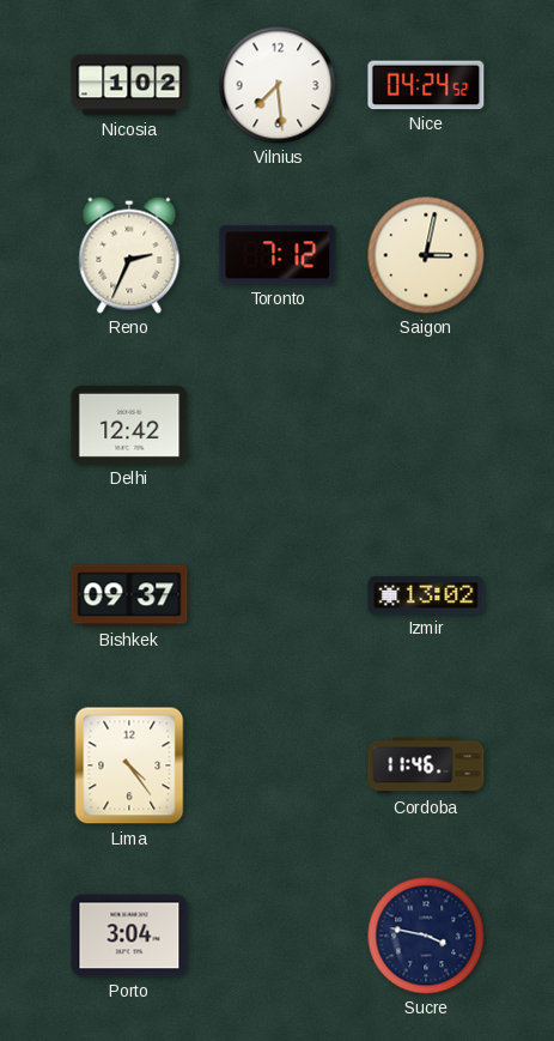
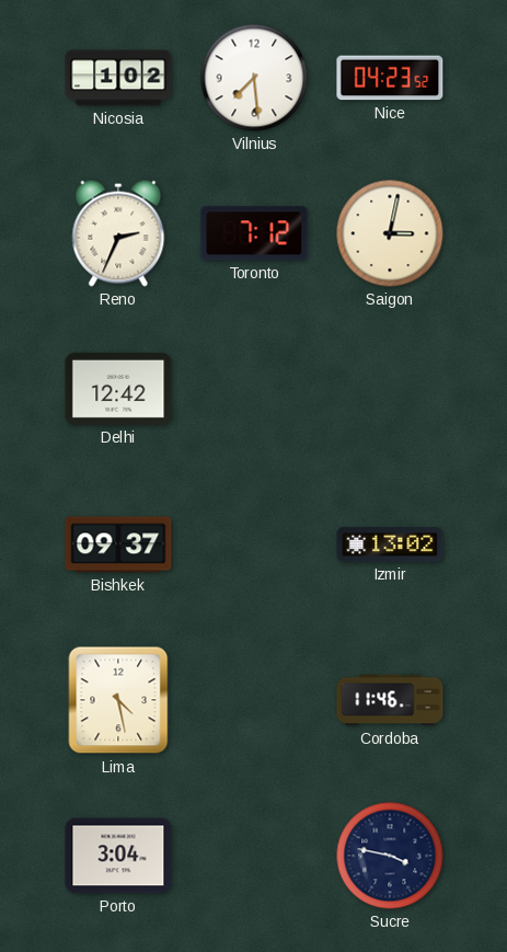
Nice: 04:24 -> 04:23 (390, 78)
Lima: 4:24 -> 4:28 (118, 700)
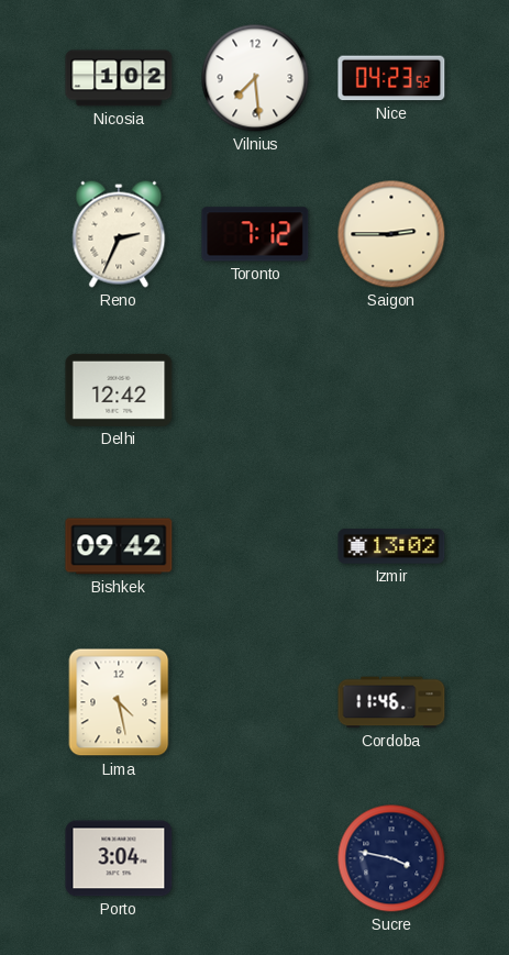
Saigon: 3:02 -> 2:45 (391, 234)
Bishkek: 09:37 -> 09:42 (119, 546)
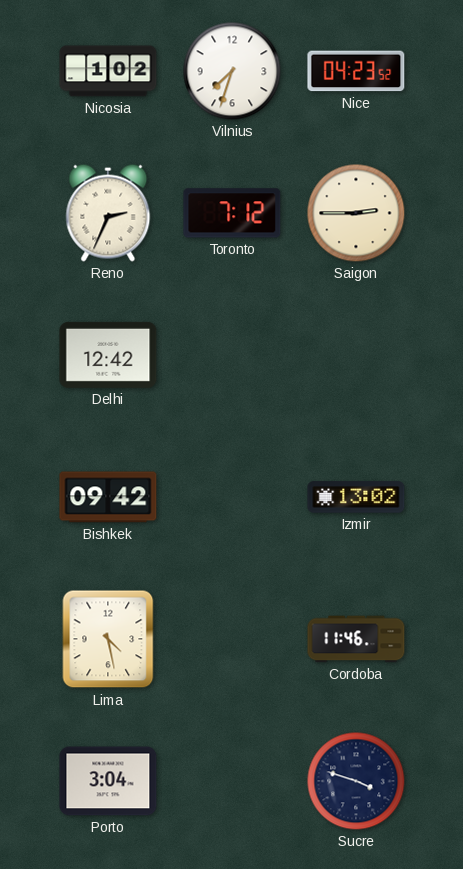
Vilnius: 7:29 -> 7:33 (232, 71)
Sucre: 3:47 -> 3:48 (356, 781)
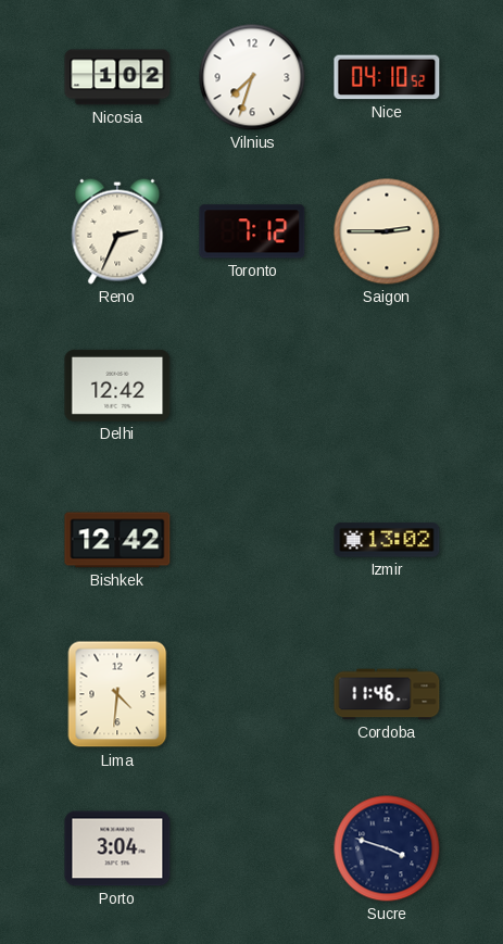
Nice: 04:23 -> 04:10 (387, 77)
Bishkek: 09:42 -> 12:42 (117, 540)
Lima: 4:28 -> 4:31 (117, 694)
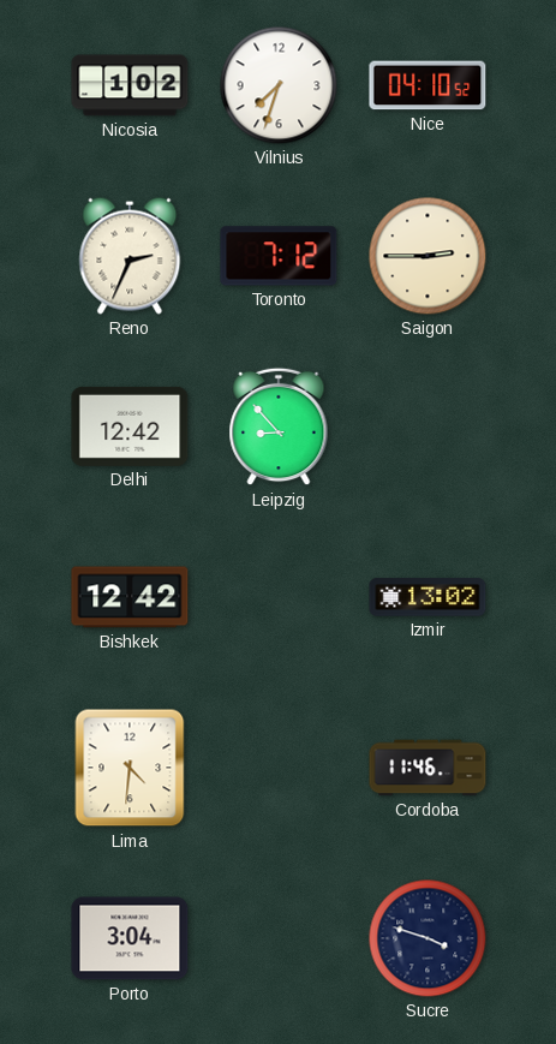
Leipzig: none -> 8:53 (279, 426)
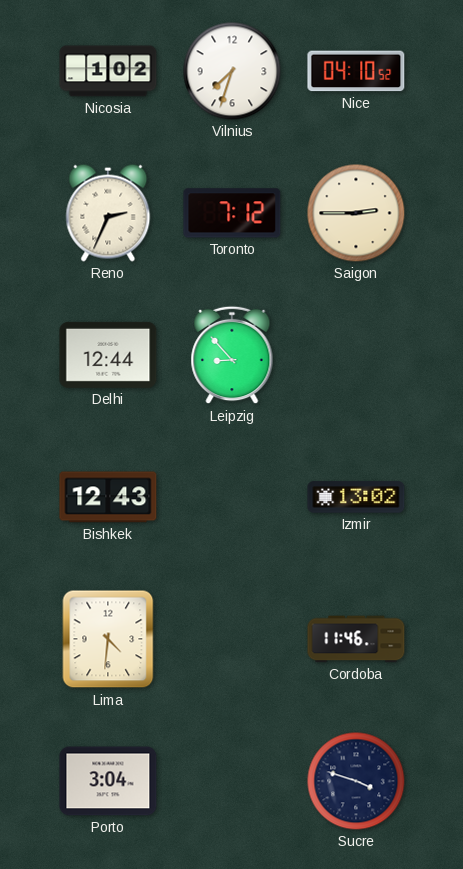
Delhi: 12:42 -> 12:44 (108, 355)
Bishkek: 12:42 -> 12:43 (108, 497)
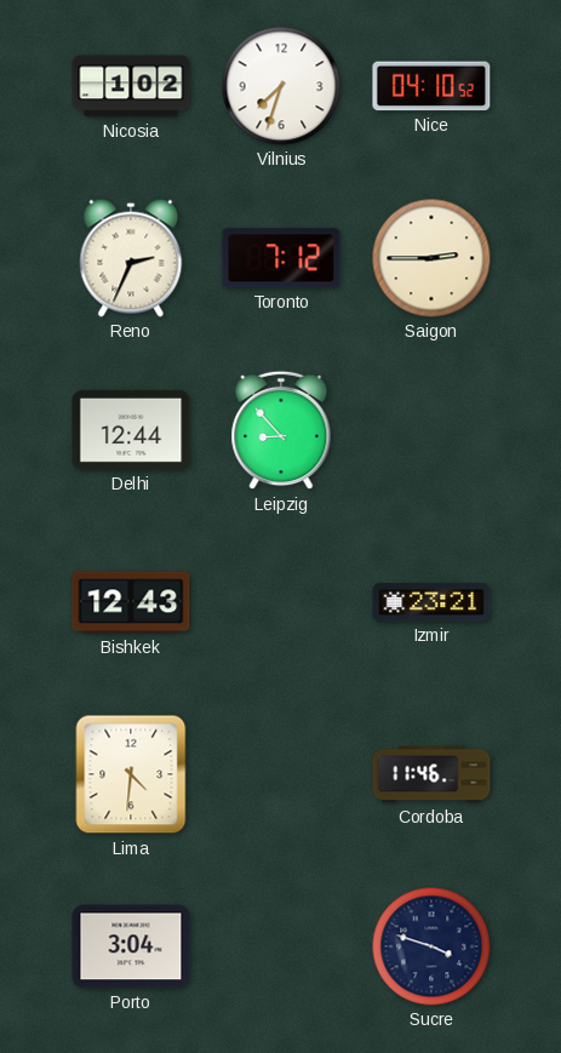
Izmir: 13:02 -> 23:21 (431, 602)
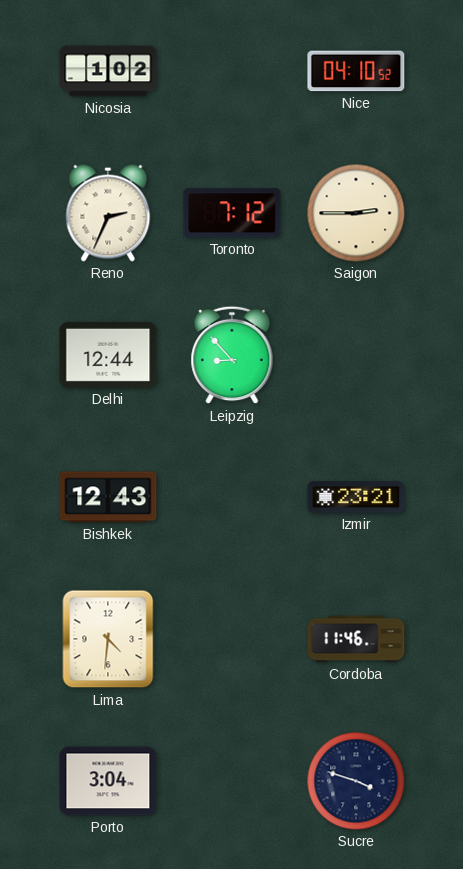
Vilnius: 7:33 -> none (281, 86)
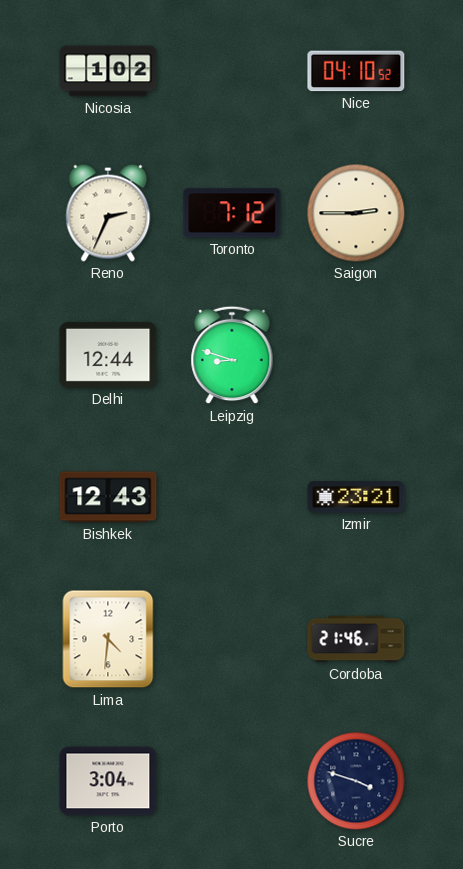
Leipzig: 8:53 -> 8:48 (232, 355)
Cordoba: 11:46 -> 21:46 (356, 639)
